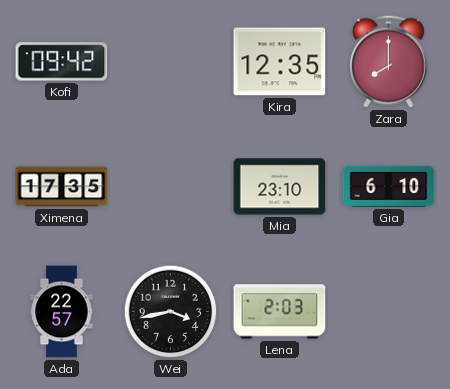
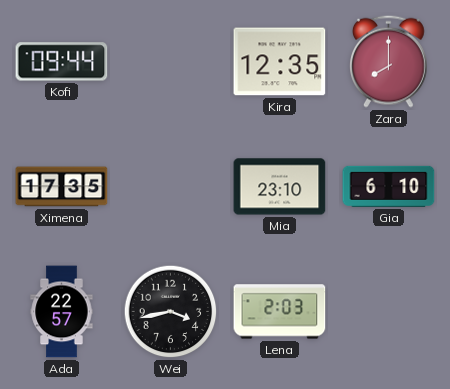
Kofi: 09:42 -> 09:44 (62, 62)
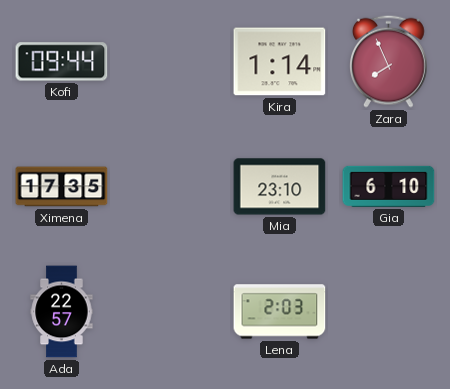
Kira: 12:35 -> 1:14 (280, 62)
Zara: 8:00 -> 7:56 (389, 61)
Wei: 3:43 -> none (171, 312)
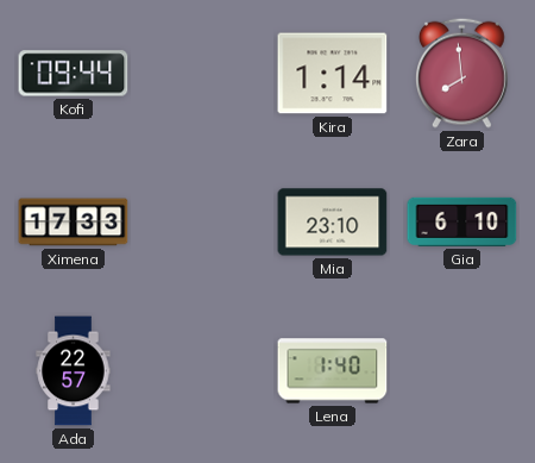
Zara: 7:56 -> 7:59 (462, 73)
Ximena: 17:35 -> 17:33 (74, 223)
Lena: 2:03 -> 1:40 (333, 371)
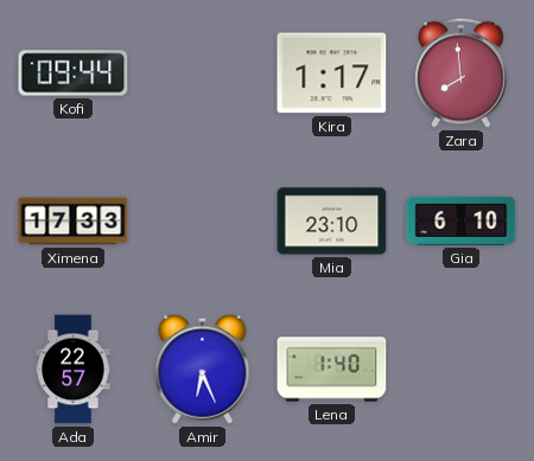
Kira: 1:14 -> 1:17 (332, 73)
Amir: none -> 6:26 (203, 369)
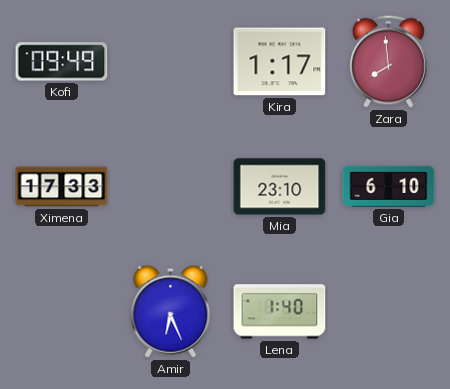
Kofi: 09:44 -> 09:49 (62, 62)
Ada: 22:57 -> none (74, 370)
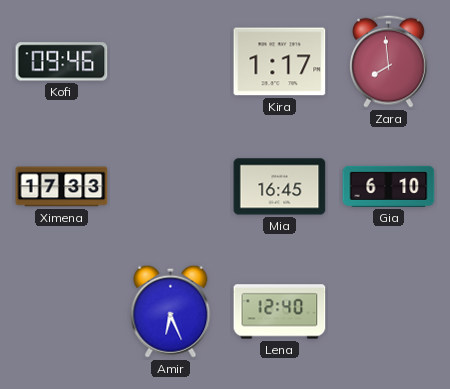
Kofi: 09:49 -> 09:46 (62, 62)
Mia: 23:10 -> 16:45 (280, 187)
Lena: 1:40 -> 12:40 (280, 312)
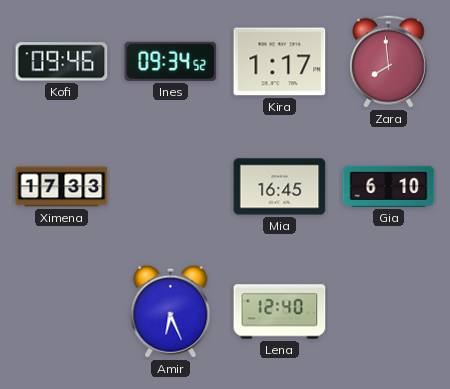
Ines: none -> 09:34 (171, 61)
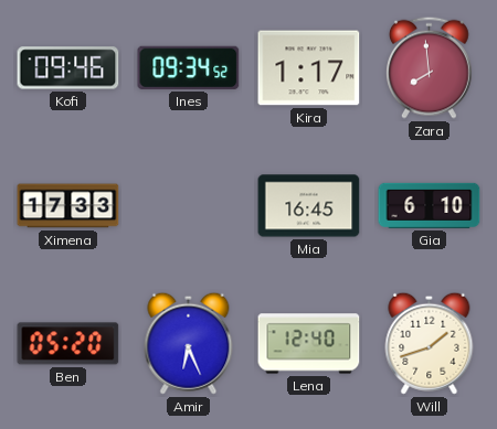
Ben: none -> 05:20 (68, 344)
Will: none -> 1:42 (430, 343)
